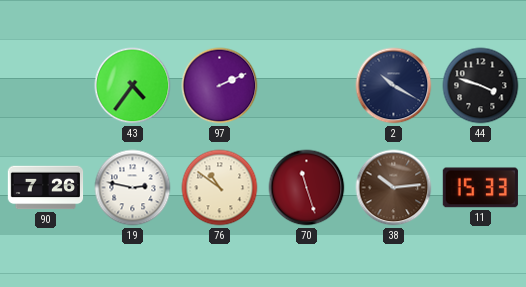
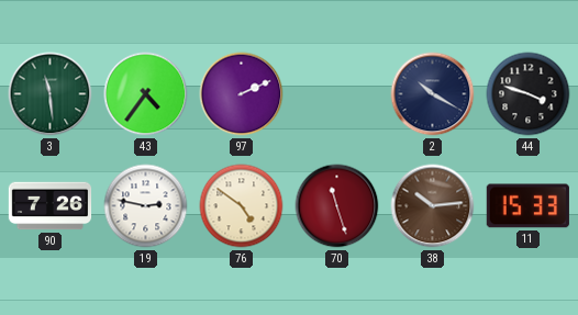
3: none -> 11:29 (51, 94)
76: 10:51 -> 4:51 (242, 206)
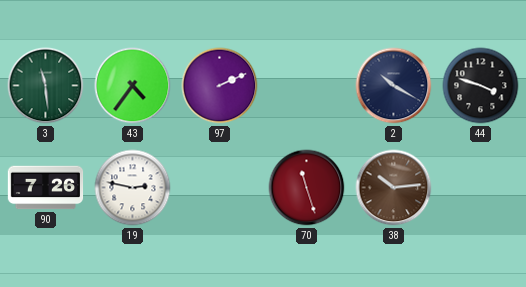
76: 4:51 -> none (242, 206)
11: 15:33 -> none (527, 206)
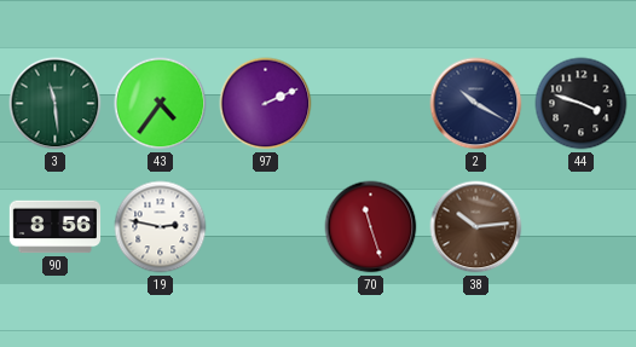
90: 7:26 -> 8:56 (56, 227)
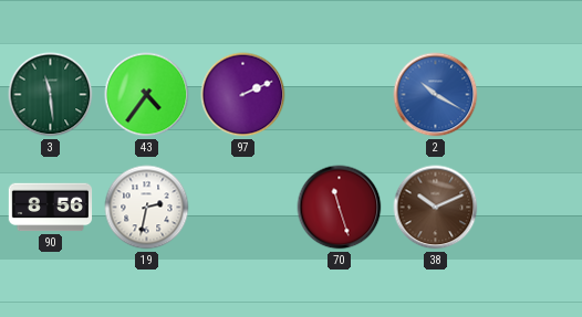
2 dial: navy -> blue (436, 95)
44: 3:48 -> none (582, 104)
19: 2:47 -> 2:32 (147, 208)
38: 10:14 -> 10:11 (436, 208)
